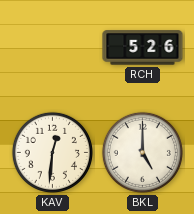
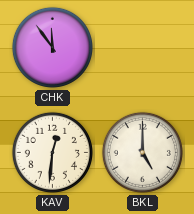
CHK: none -> 11:54 (52, 47)
RCH: 5:26 -> none (143, 48)
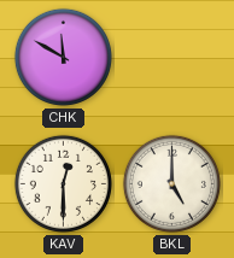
CHK: 11:54 -> 11:50 (63, 57)
KAV: 12:31 -> 12:30 (63, 183)
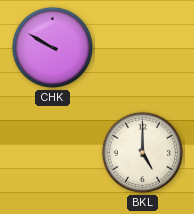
CHK: 11:50 -> 9:50 (52, 47)
KAV: 12:30 -> none (63, 183)
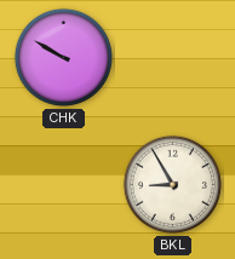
BKL: 5:00 -> 8:55 (172, 184)
